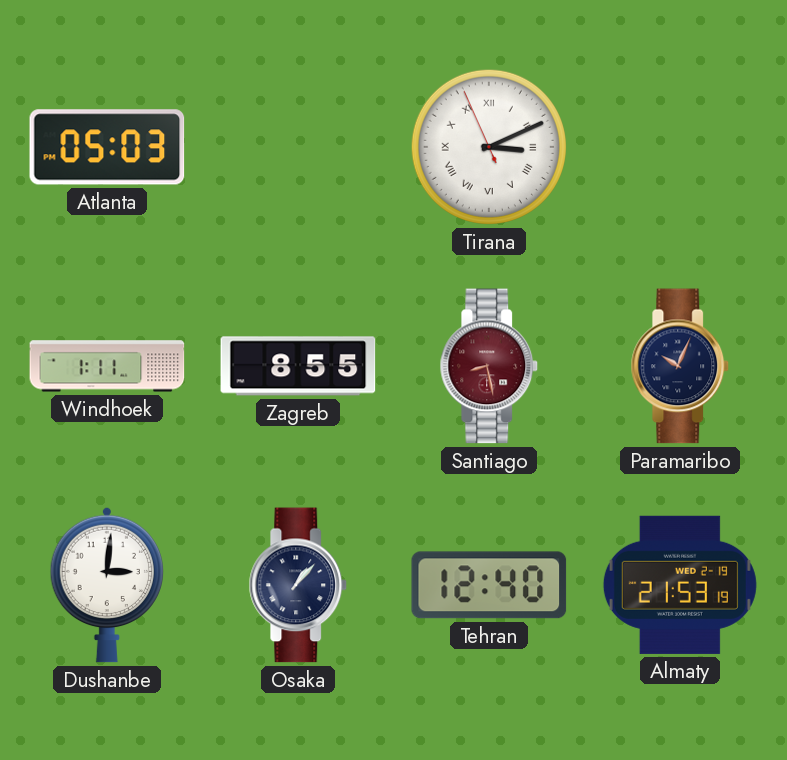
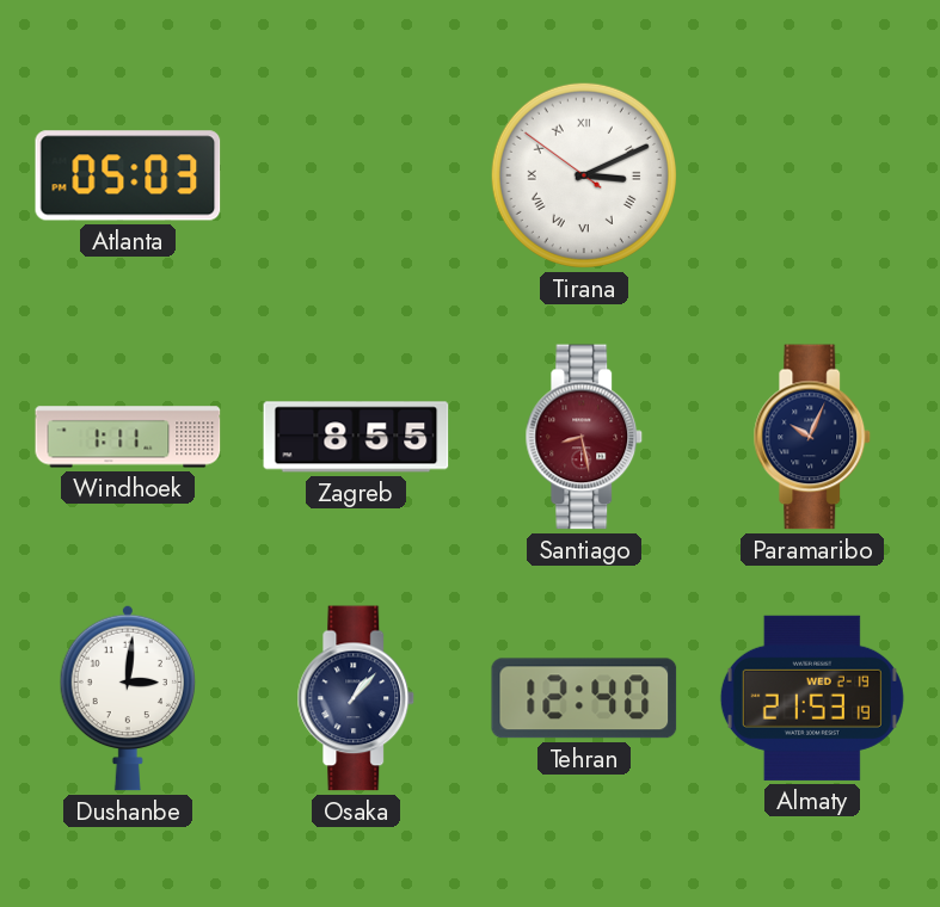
Tirana: 3:10:56 -> 3:10:51 (584, 175)
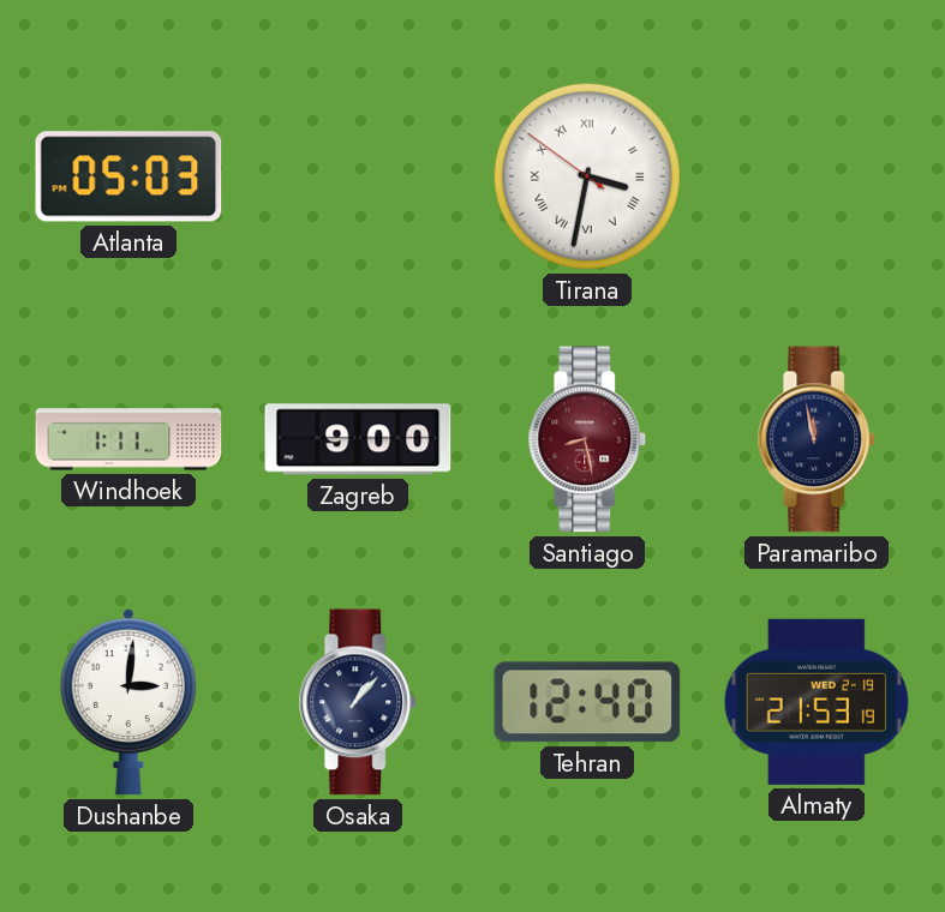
Tirana: 3:10 -> 3:31 (587, 176)
Zagreb: 8:55 -> 9:00 (358, 439)
Paramaribo: 10:04 -> 11:58 (817, 439)
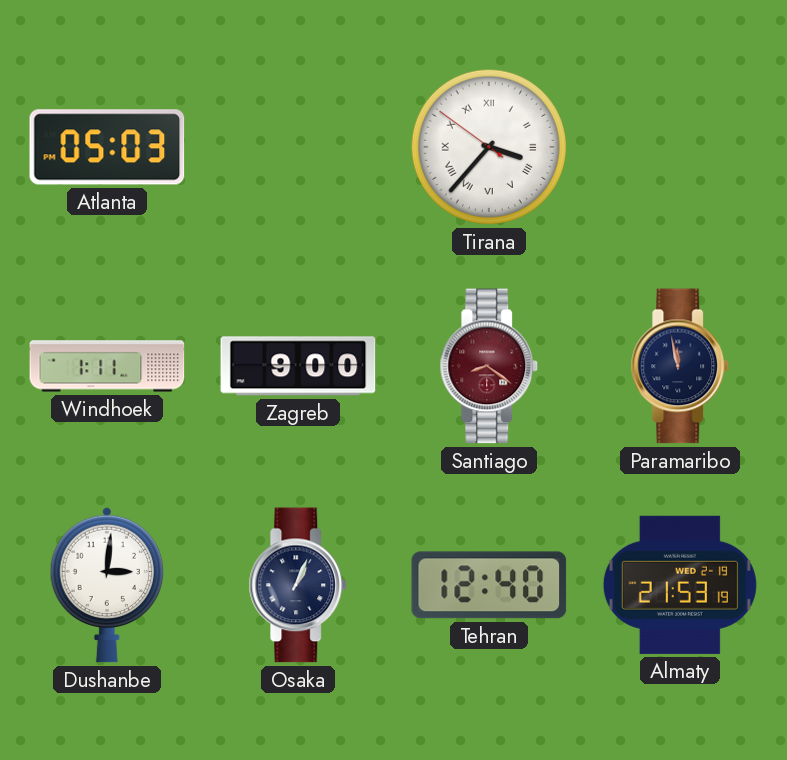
Tirana: 3:31 -> 3:36 (489, 147)
Santiago: 8:28 -> 8:21 (489, 366)
Osaka: 1:07 -> 1:04 (298, 585)
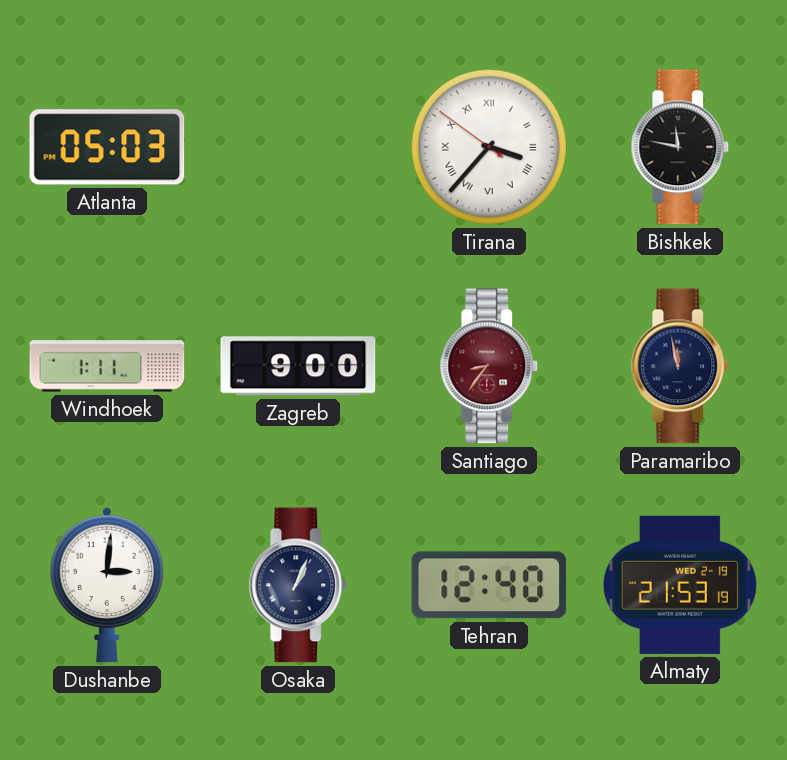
Bishkek: none -> 11:47 (680, 147)
Santiago: 8:21 -> 8:36 (489, 366)
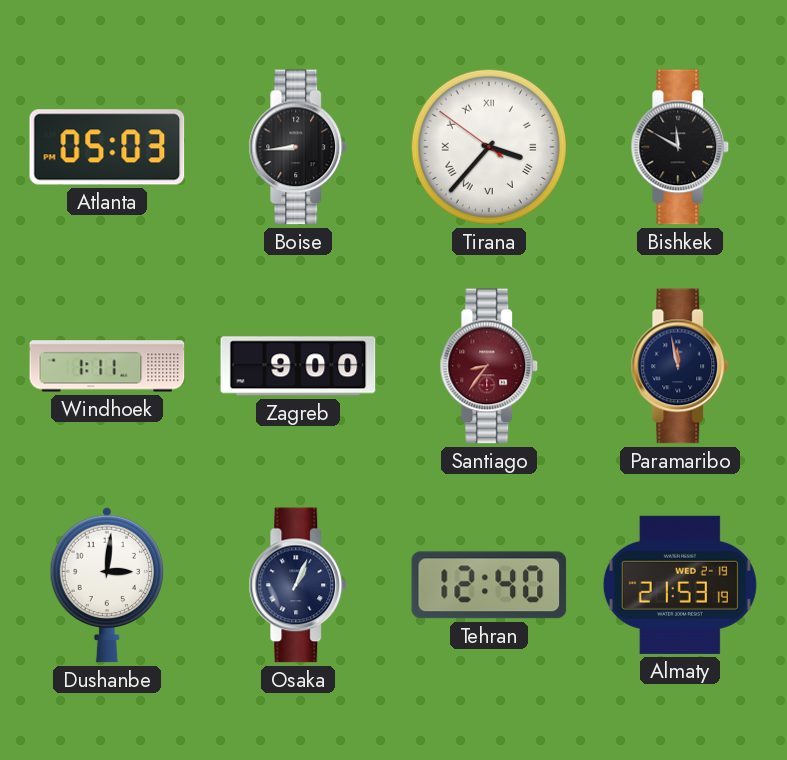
Boise: none -> 8:44 (298, 147)
Bishkek: 11:47 -> 11:50 (680, 147)
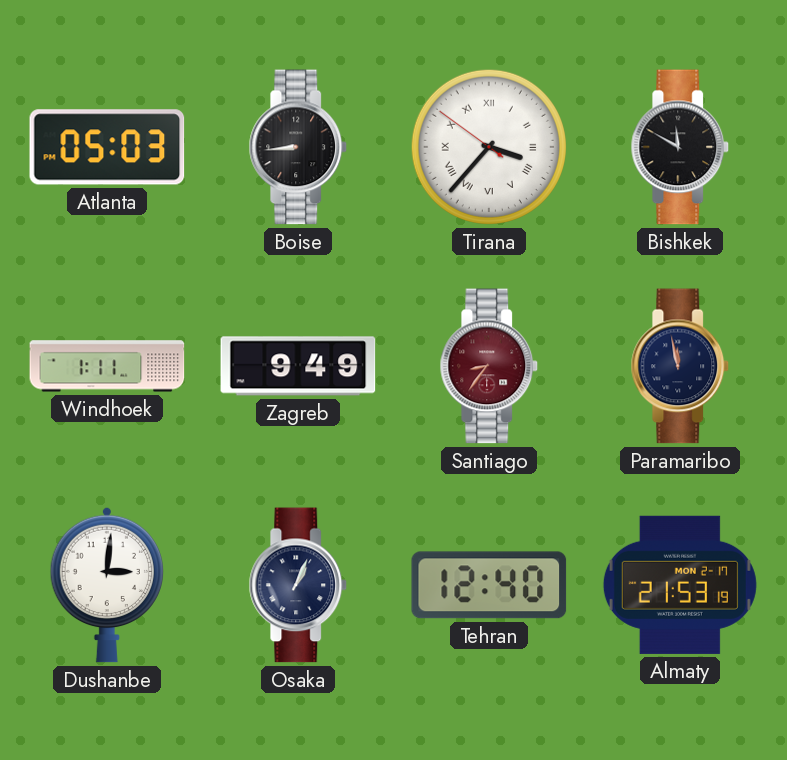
Zagreb: 9:00 -> 9:49 (298, 366)
Almaty date: WED 2-19 -> MON 2-17 (680, 585)
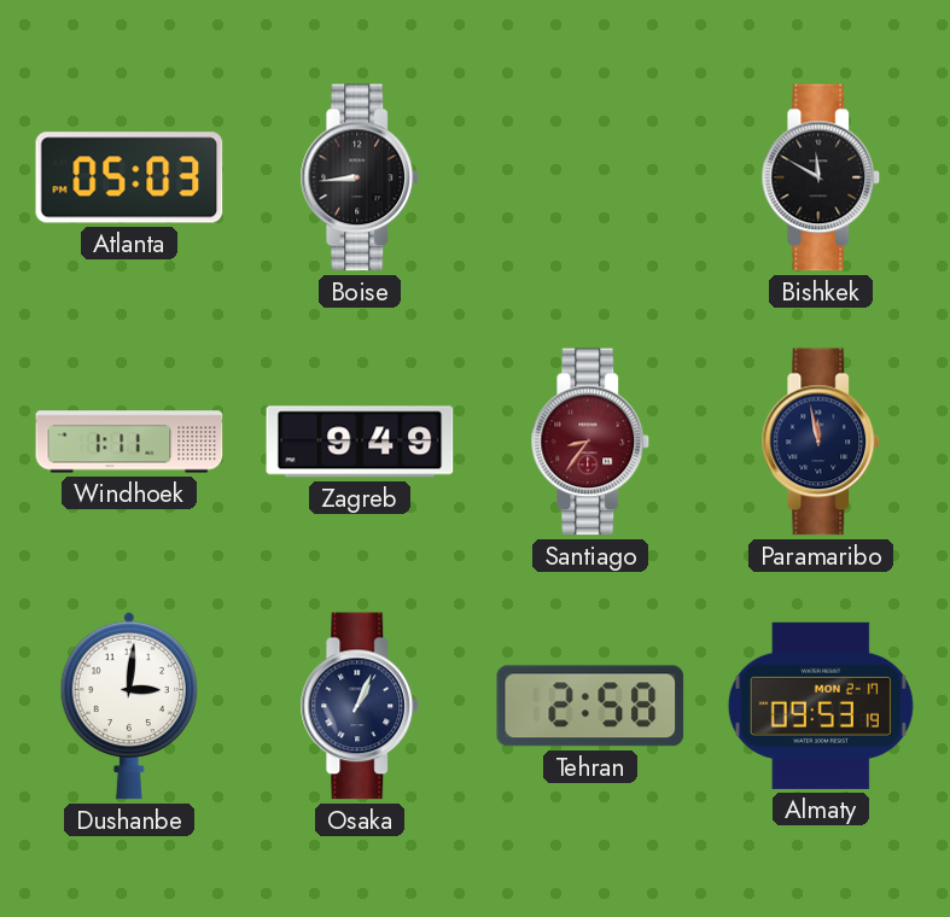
Tirana: 3:36 -> none (489, 147)
Tehran: 12:40 -> 2:58 (590, 706)
Almaty: 21:53 -> 09:53 (821, 706)
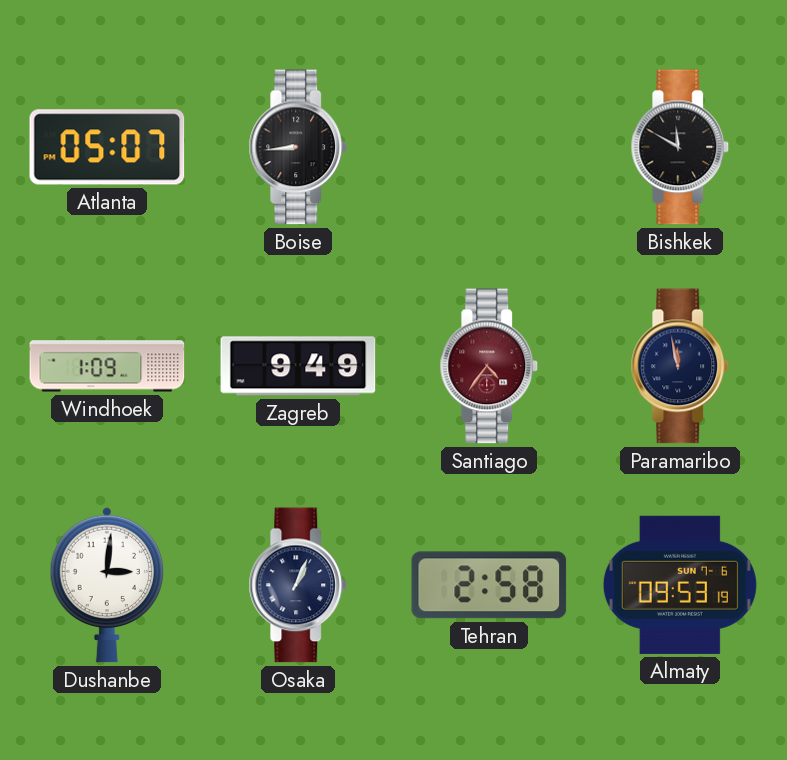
Atlanta: 05:03 -> 05:07 (107, 147)
Windhoek: 1:11 -> 1:09 (107, 366)
Santiago: 8:36 -> 4:36 (489, 366)
Almaty date: MON 2-17 -> SUN 7-6 (680, 585)
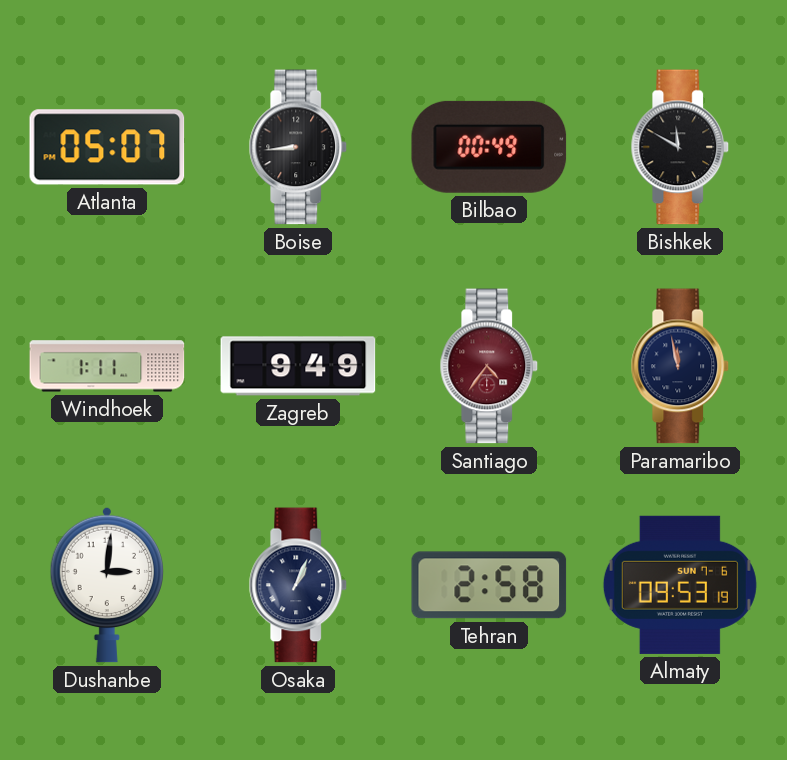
Bilbao: none -> 00:49 (489, 147)
Windhoek: 1:09 -> 1:11 (107, 366)
